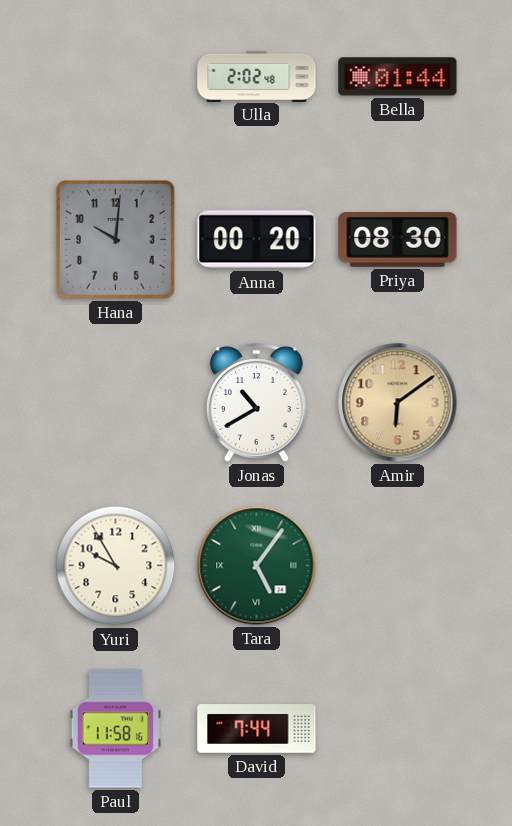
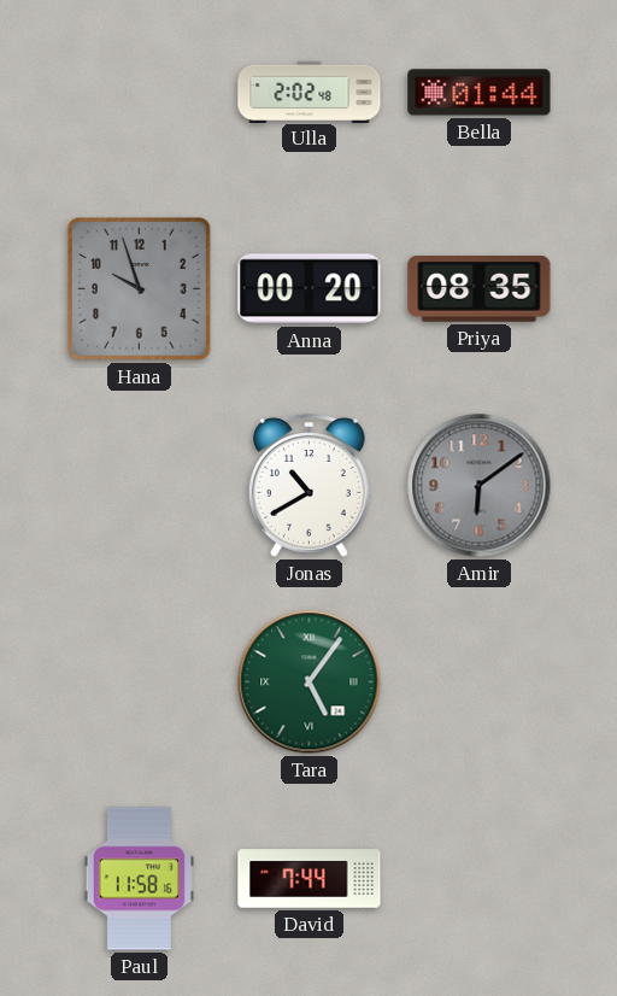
Hana: 10:01 -> 9:57 (140, 289)
Priya: 08:30 -> 08:35 (480, 289)
Amir dial: champagne -> grey (480, 486)
Yuri: 9:55 -> none (116, 566)
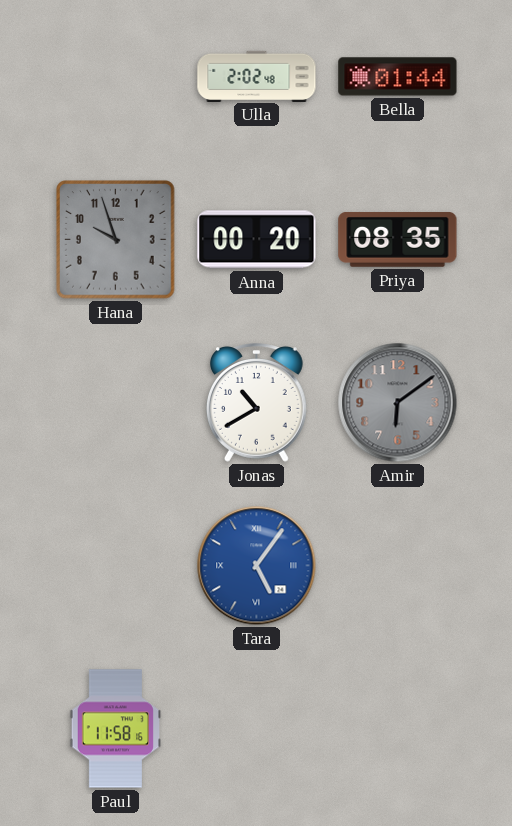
Tara dial: green -> blue (257, 566)
David: 7:44 -> none (310, 879)
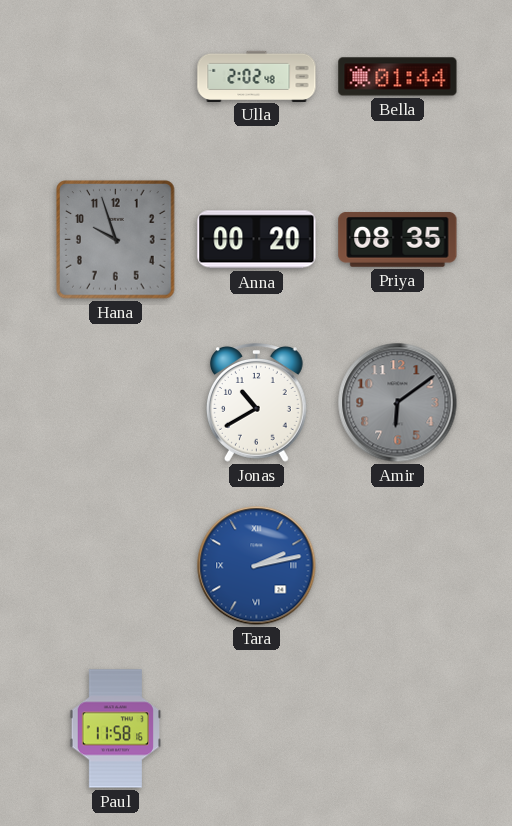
Tara: 5:06 -> 2:13 (257, 566)
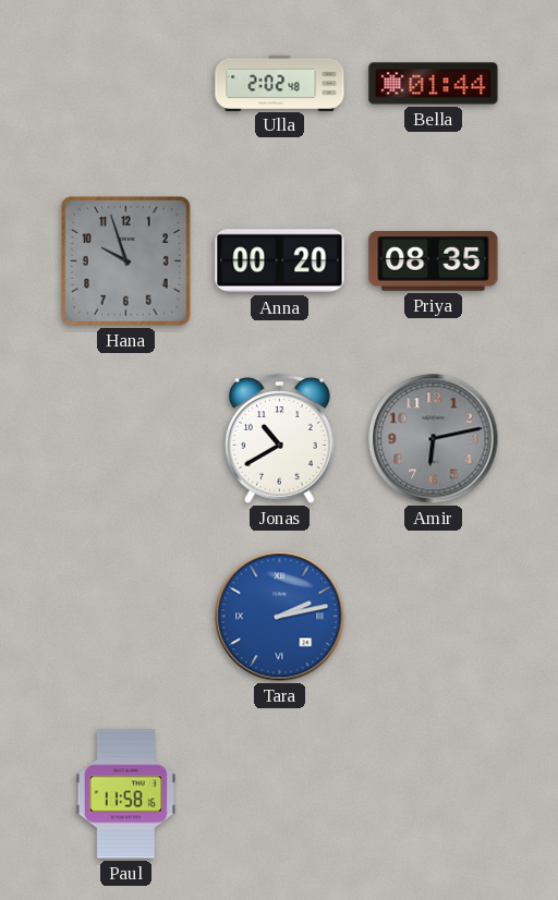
Amir: 6:09 -> 6:13 (434, 439)
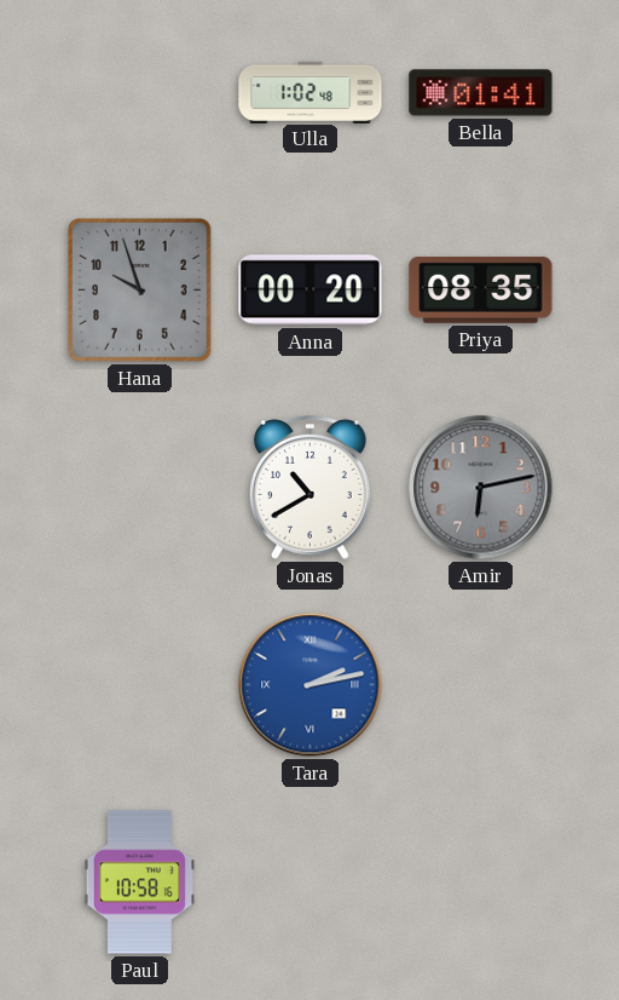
Ulla: 2:02 -> 1:02 (311, 92)
Bella: 01:44 -> 01:41 (481, 93)
Paul: 11:58 -> 10:58 (139, 883)
